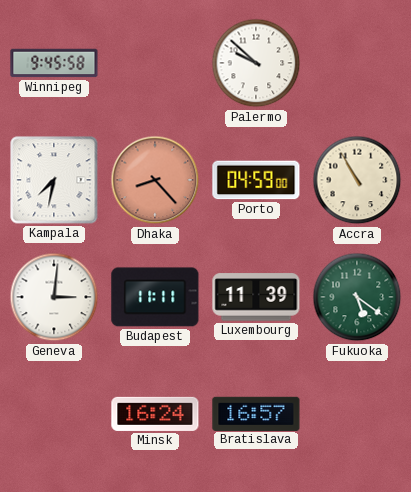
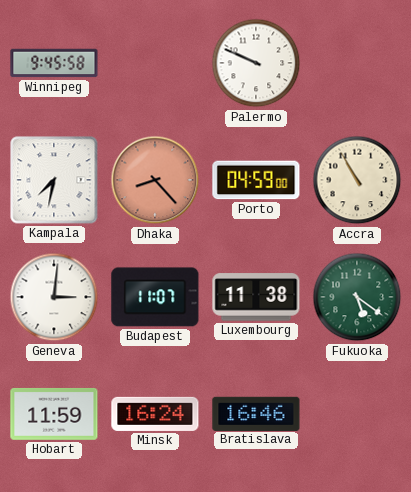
Palermo: 9:52 -> 9:49 (256, 63)
Budapest: 11:11 -> 11:07 (155, 297)
Luxembourg: 11:39 -> 11:38 (256, 297)
Hobart: none -> 11:59 (54, 414)
Bratislava: 16:57 -> 16:46 (256, 413)
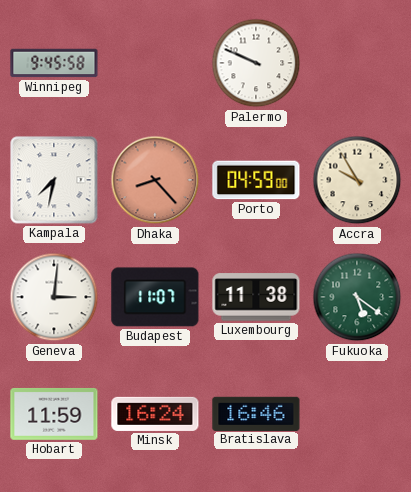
Accra: 10:55 -> 9:55 (357, 180)
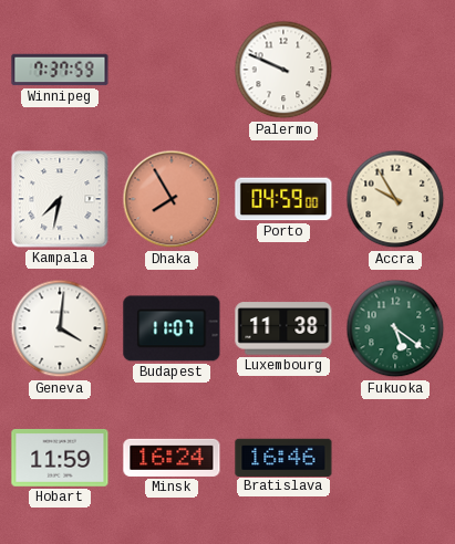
Winnipeg: 9:45 -> 7:37 (60, 70)
Dhaka: 8:23 -> 7:55 (172, 199)
Geneva: 3:01 -> 4:01 (60, 328)
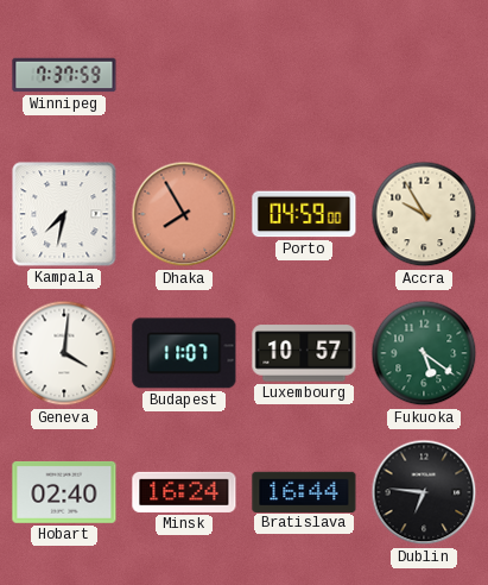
Palermo: 9:49 -> none (283, 70)
Luxembourg: 11:38 -> 10:57 (304, 353)
Hobart: 11:59 -> 02:40 (64, 492)
Bratislava: 16:46 -> 16:44 (304, 491)
Dublin: none -> 6:46 (424, 492)
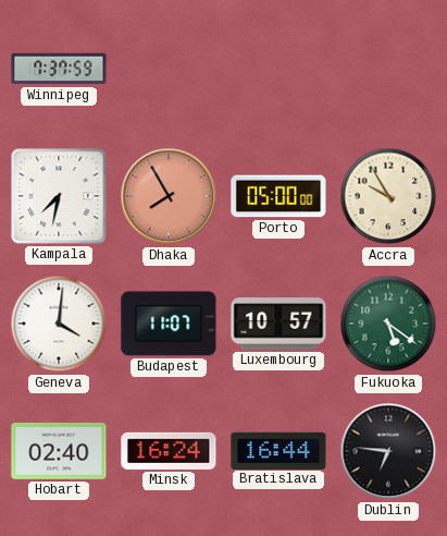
Porto: 04:59 -> 05:00 (278, 196)
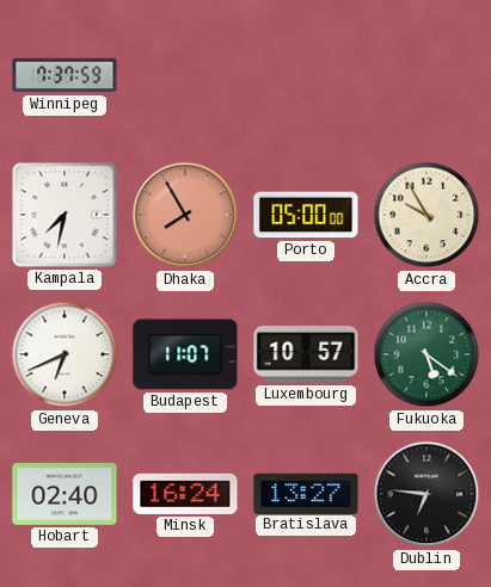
Geneva: 4:01 -> 6:41 (65, 354)
Bratislava: 16:44 -> 13:27 (306, 493)
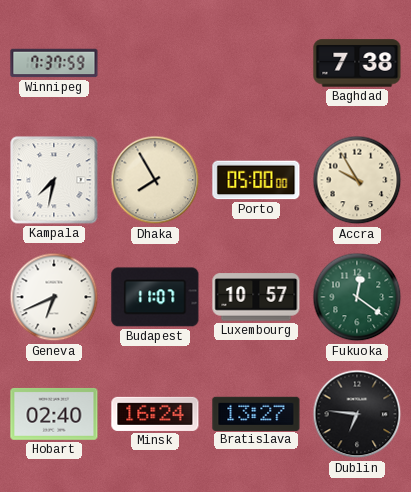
Baghdad: none -> 7:38 (357, 63)
Dhaka dial: salmon -> cream (155, 180)
Fukuoka: 5:21 -> 12:21 (357, 297)
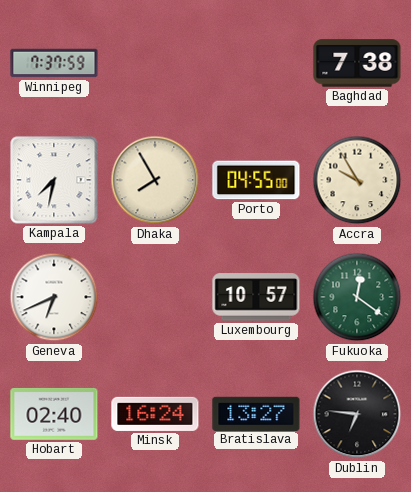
Porto: 05:00 -> 04:55 (256, 180)
Budapest: 11:07 -> none (155, 297)
